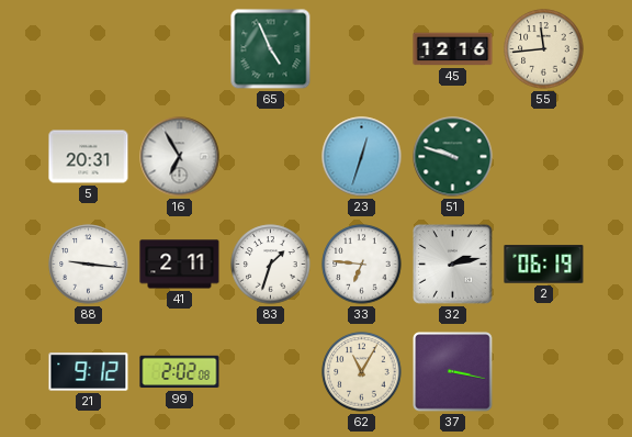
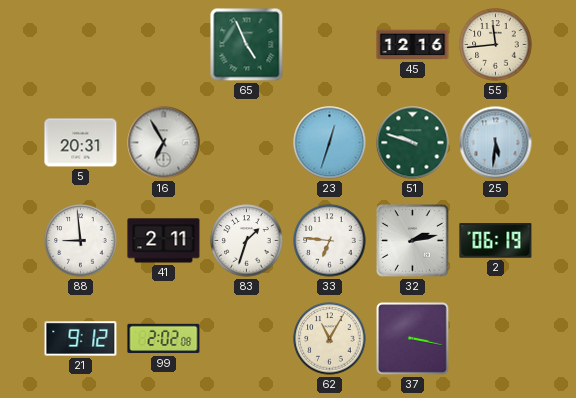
25: none -> 5:31 (496, 143)
88: 9:16 -> 8:59 (81, 241)
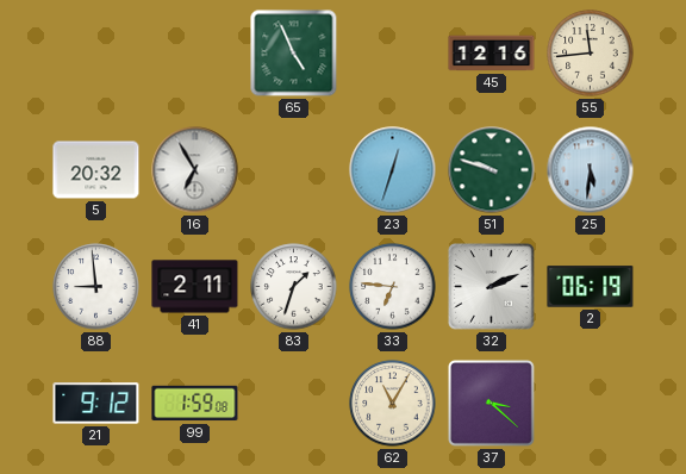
5: 20:31 -> 20:32 (96, 170)
32: 2:13 -> 2:11 (492, 287)
99: 2:02 -> 1:59 (195, 404)
37: 3:17 -> 3:22 (492, 404)
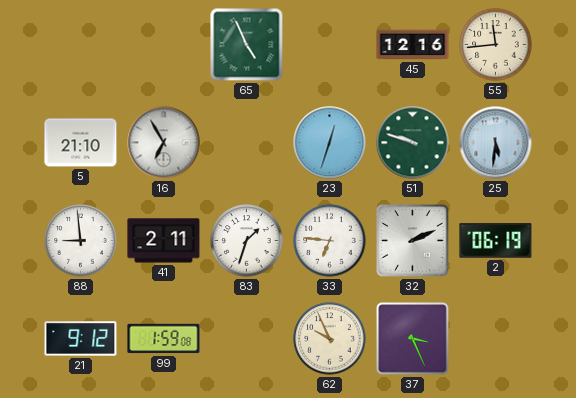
5: 20:32 -> 21:10 (81, 143)
62: 11:05 -> 9:56 (330, 339)
37: 3:22 -> 3:26 (413, 339)
